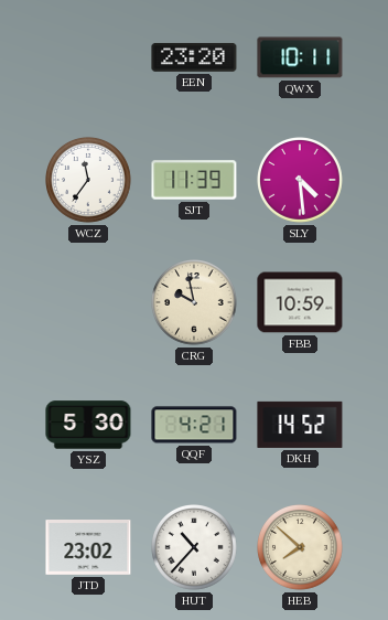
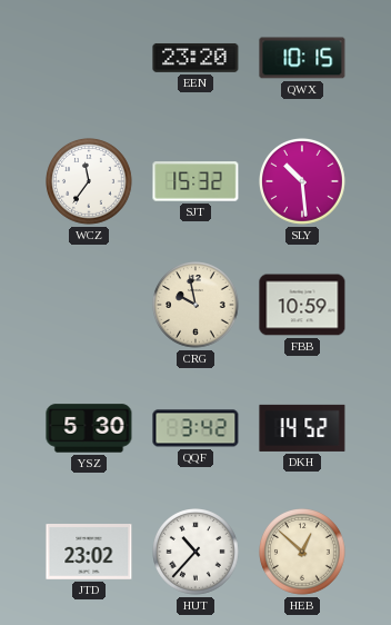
QWX: 10:11 -> 10:15 (302, 58)
SJT: 11:39 -> 15:32 (195, 181)
SLY: 4:29 -> 10:29 (303, 182)
QQF: 4:21 -> 3:42 (195, 428)
HEB: 7:52 -> 12:52 (303, 553)
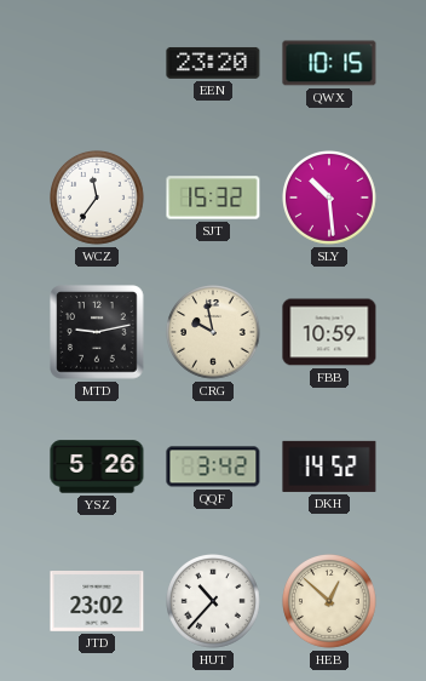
MTD: none -> 9:13 (97, 332)
YSZ: 5:30 -> 5:26 (97, 467)
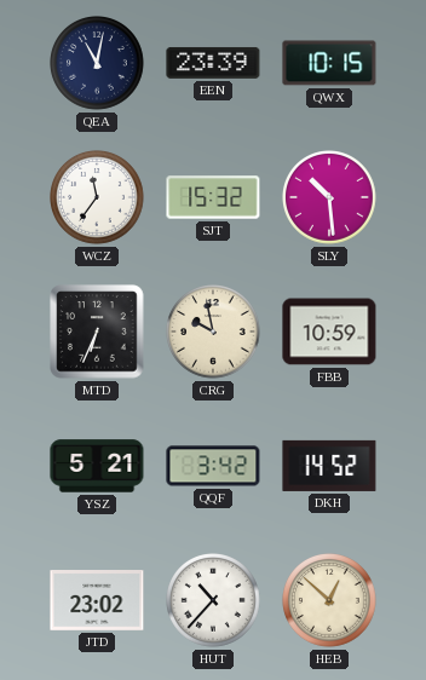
QEA: none -> 11:02 (98, 64)
EEN: 23:20 -> 23:39 (213, 63)
MTD: 9:13 -> 6:34 (97, 332)
YSZ: 5:26 -> 5:21 (97, 466)
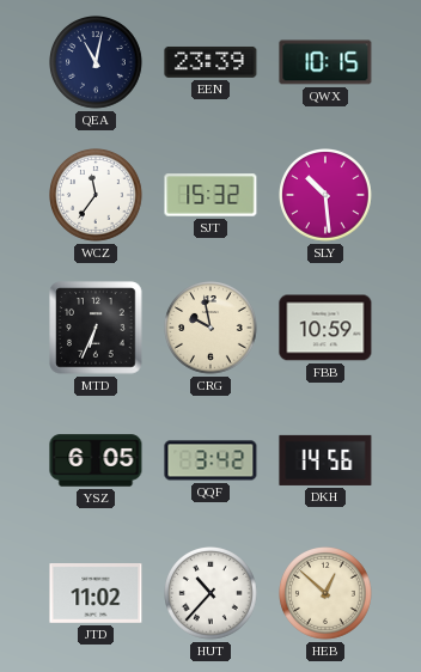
YSZ: 5:21 -> 6:05 (96, 460)
DKH: 14:52 -> 14:56 (325, 460)
JTD: 23:02 -> 11:02 (96, 594)
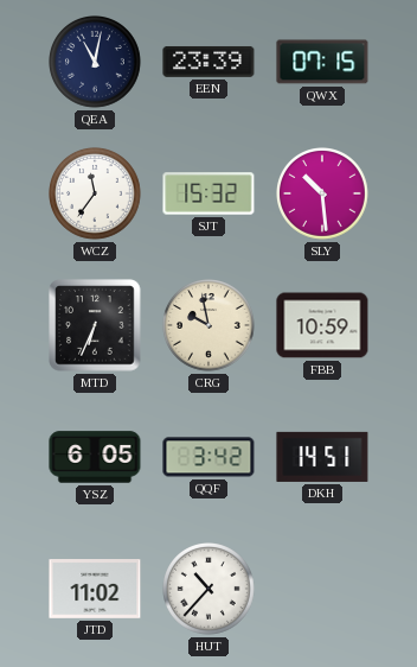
QWX: 10:15 -> 07:15 (322, 62)
DKH: 14:56 -> 14:51 (322, 457)
HEB: 12:52 -> none (327, 594)
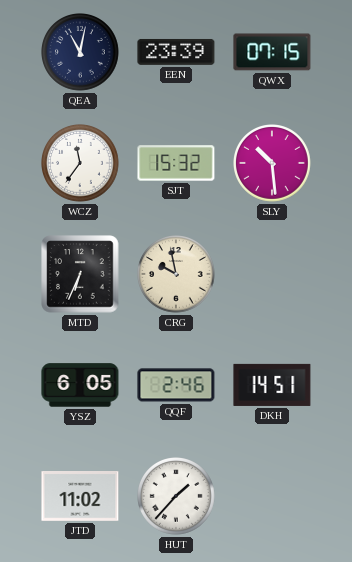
FBB: 10:59 -> none (322, 325)
QQF: 3:42 -> 2:46 (176, 385)
HUT: 10:37 -> 1:37 (177, 497)
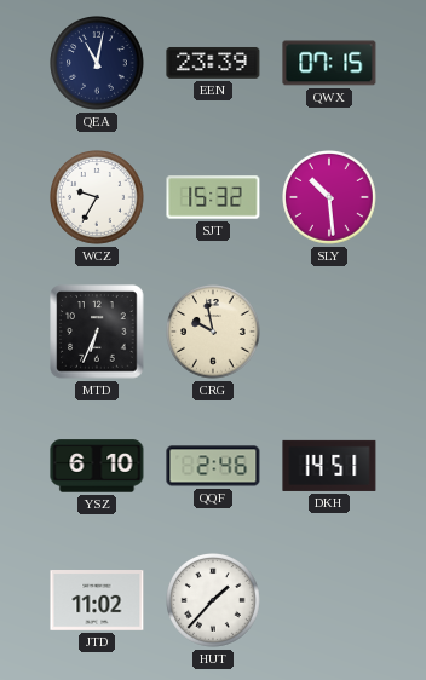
WCZ: 11:36 -> 9:35 (98, 198)
YSZ: 6:05 -> 6:10 (97, 466)
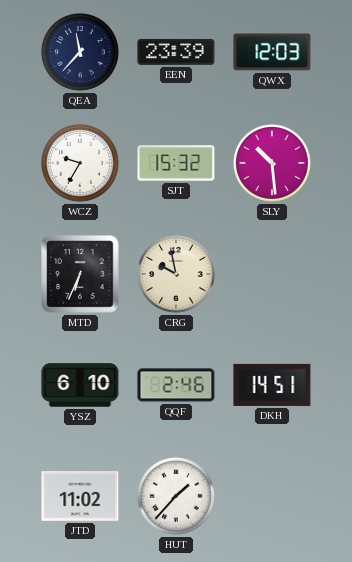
QEA: 11:02 -> 11:37 (81, 53)
QWX: 07:15 -> 12:03 (272, 52)
